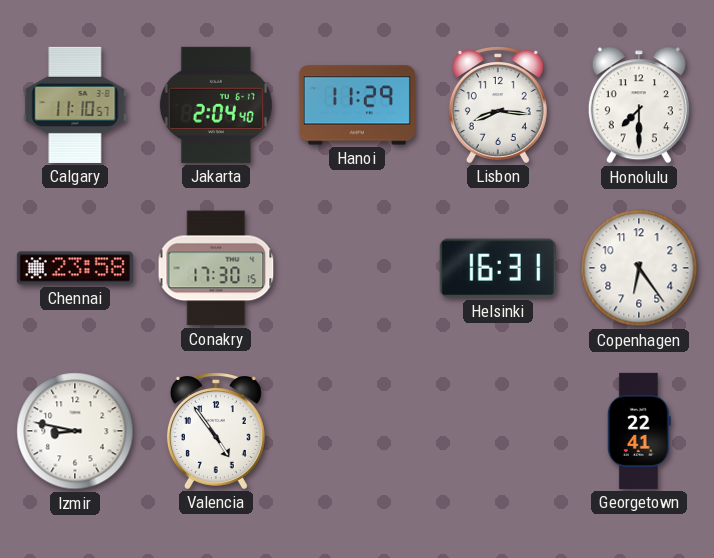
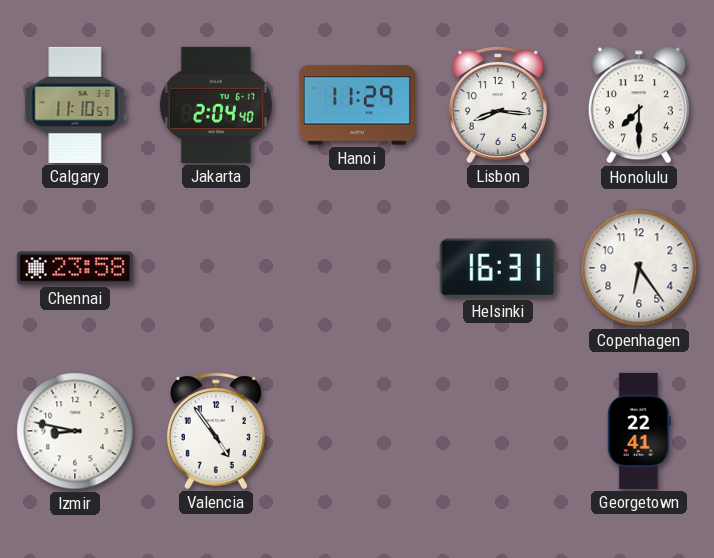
Conakry: 17:30 -> none (216, 268)
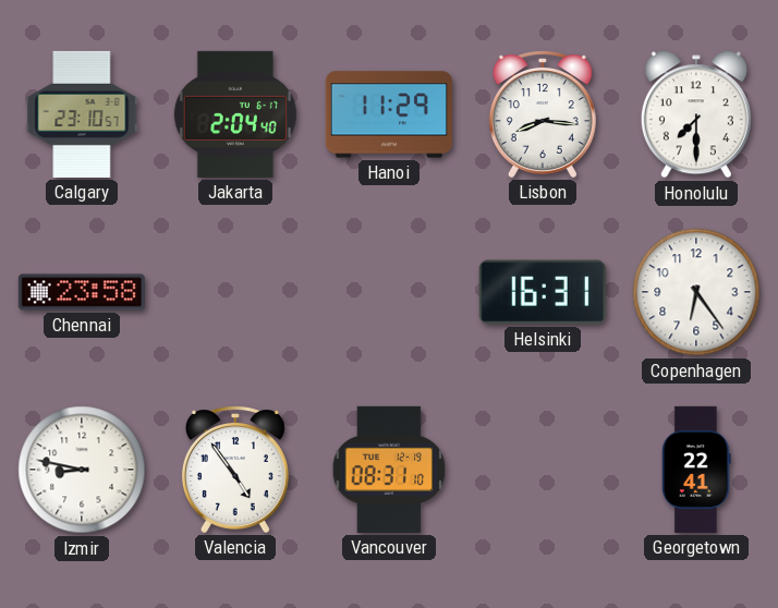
Calgary: 11:10 -> 23:10 (82, 114)
Vancouver: none -> 08:31 (389, 470)
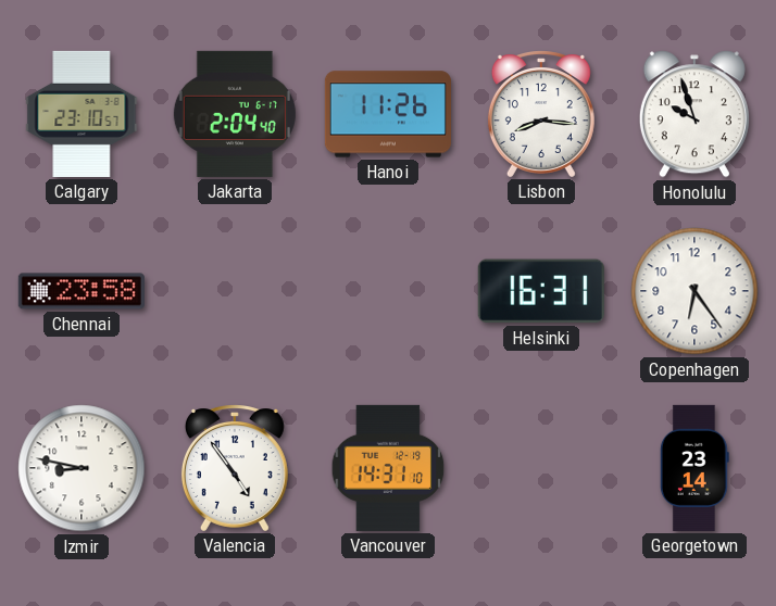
Hanoi: 11:29 -> 11:26 (388, 114)
Honolulu: 7:30 -> 9:57 (694, 114)
Vancouver: 08:31 -> 14:31 (388, 468)
Georgetown: 22:41 -> 23:14 (694, 468)
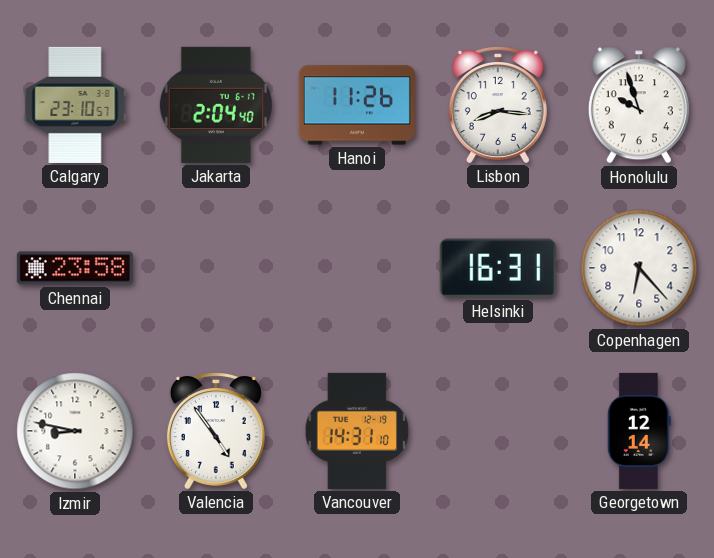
Copenhagen: 6:24 -> 6:23 (639, 268)
Georgetown: 23:14 -> 12:14 (639, 431)
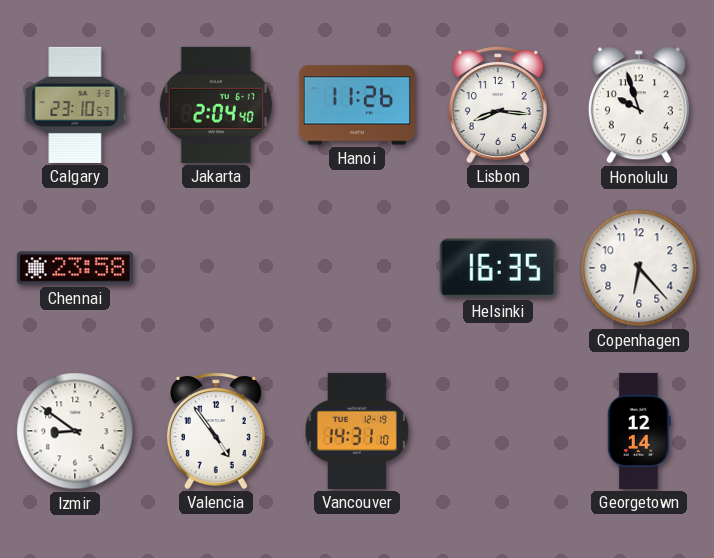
Helsinki: 16:31 -> 16:35 (498, 268)
Izmir: 8:47 -> 8:51 (75, 431)
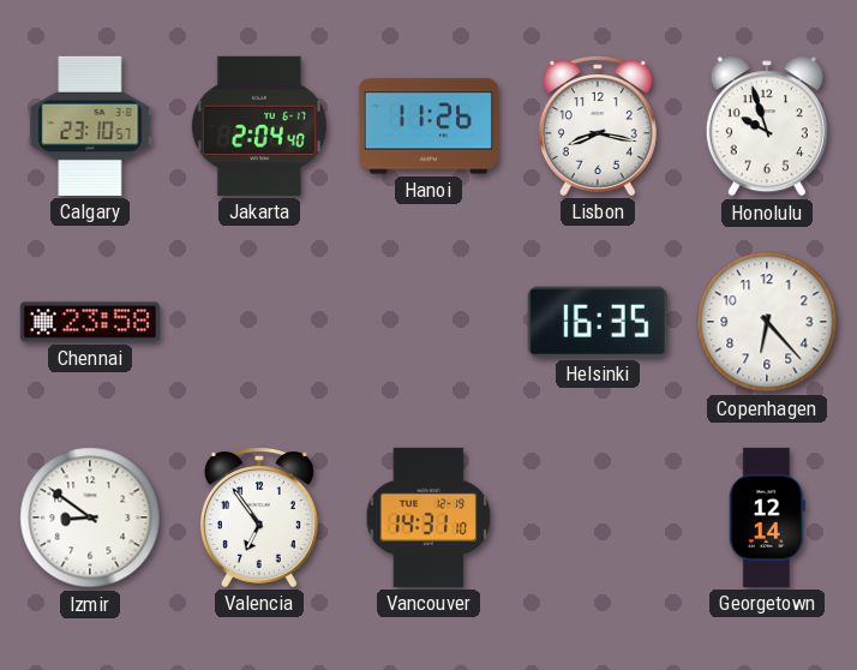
Lisbon: 8:16 -> 8:17 (598, 126)
Valencia: 4:54 -> 6:54 (259, 518)
